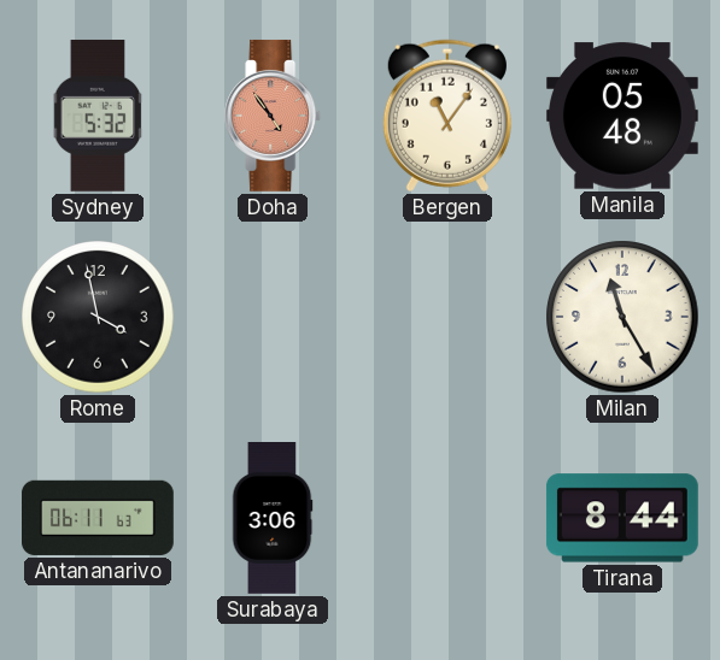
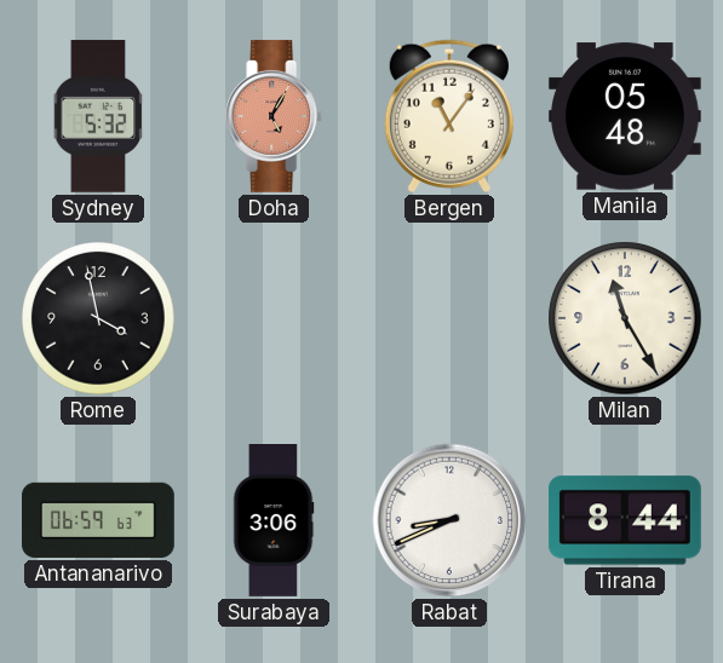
Doha: 4:54 -> 5:05 (275, 116)
Antananarivo: 06:11 -> 06:59 (99, 520)
Rabat: none -> 8:41 (449, 520)
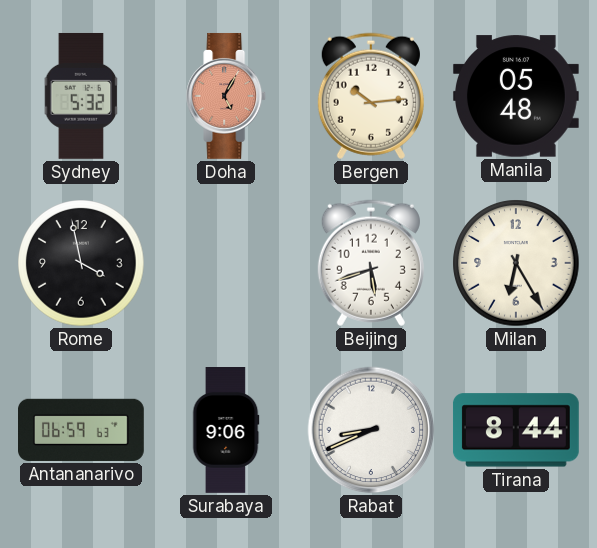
Bergen: 11:06 -> 10:14 (371, 96)
Beijing: none -> 5:42 (371, 263)
Milan: 11:25 -> 6:25 (516, 263)
Surabaya: 3:06 -> 9:06 (226, 431)
